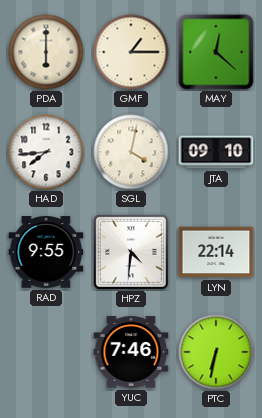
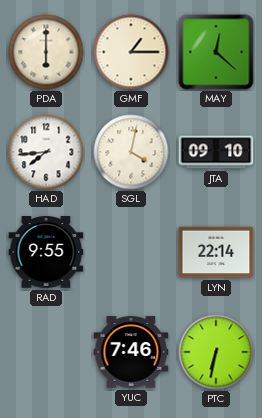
HPZ: 4:31 -> none (131, 252)
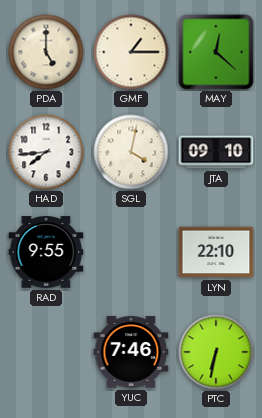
PDA: 6:00 -> 5:00 (46, 52)
LYN: 22:14 -> 22:10 (216, 252)
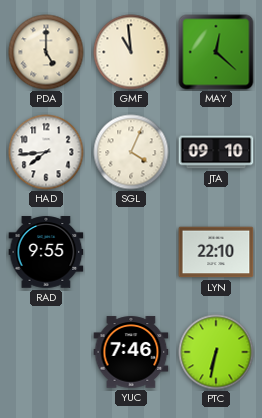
GMF: 1:15 -> 10:59 (131, 52)
SGL: 4:02 -> 4:04 (131, 152)
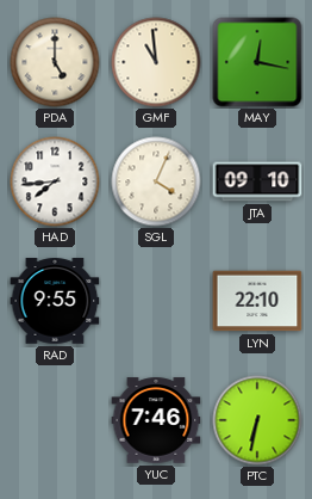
MAY: 12:22 -> 12:17 (257, 62)
